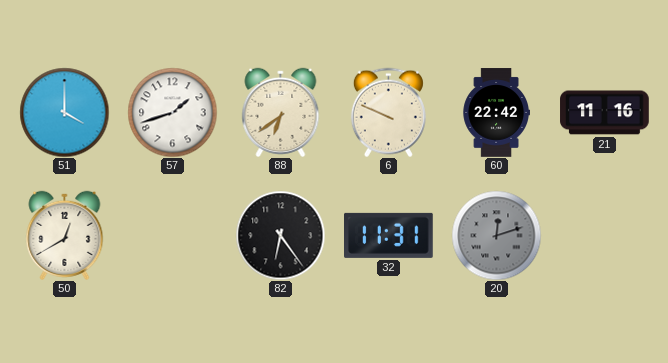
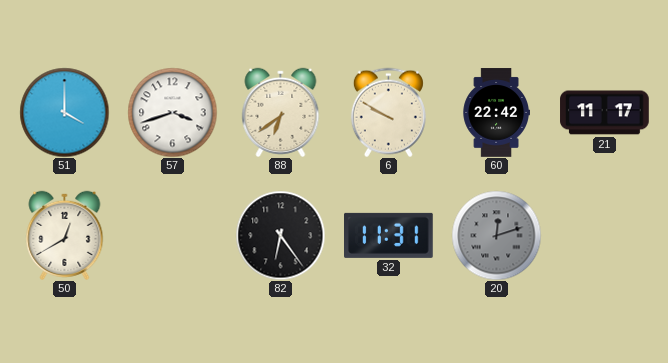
57: 1:42 -> 3:42 (172, 112)
6: 9:49 -> 9:50 (388, 112)
21: 11:16 -> 11:17 (605, 113)
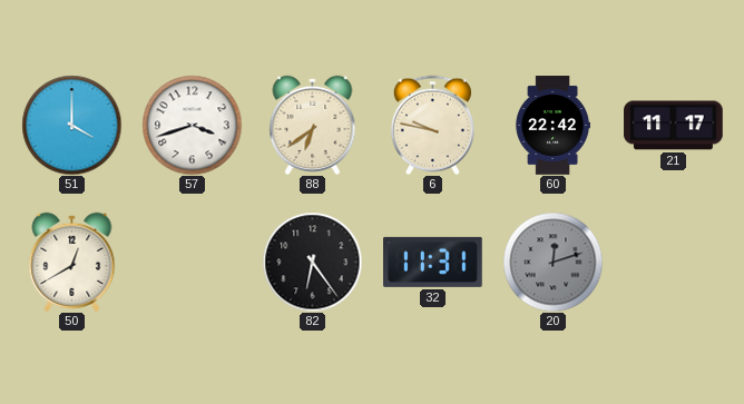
6: 9:50 -> 9:47 (432, 125)
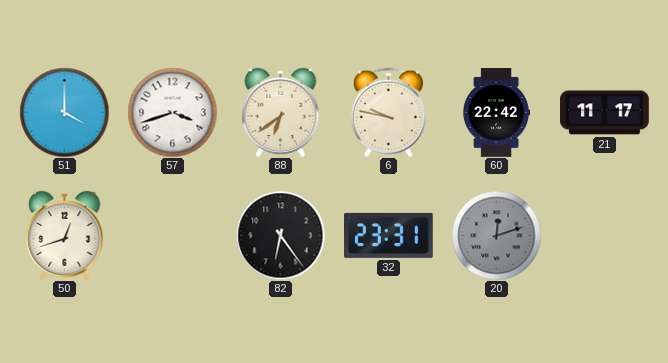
50: 12:40 -> 12:42 (65, 235)
32: 11:31 -> 23:31 (389, 235)
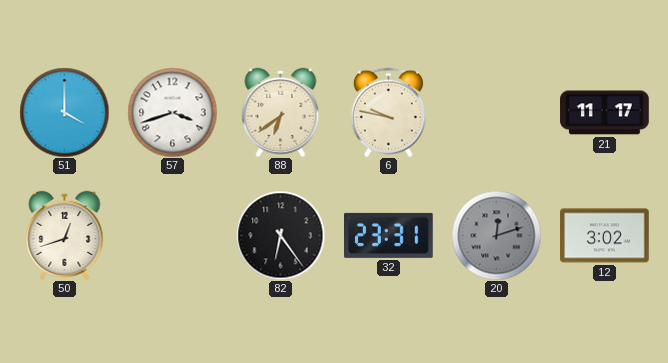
60: 22:42 -> none (496, 113)
12: none -> 3:02 (605, 236)
